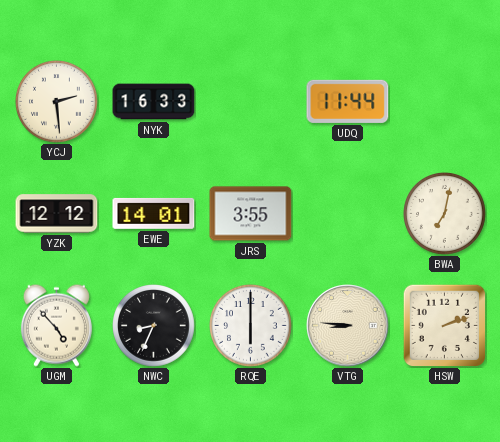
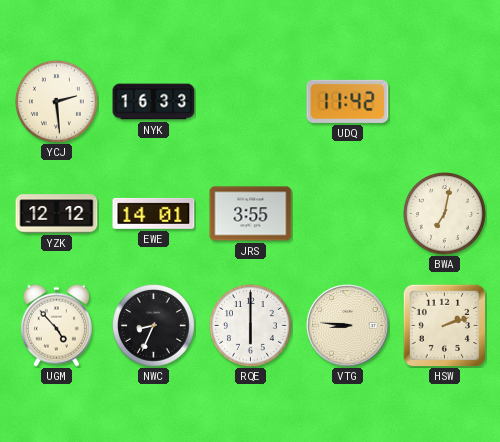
UDQ: 11:44 -> 11:42 (348, 101)
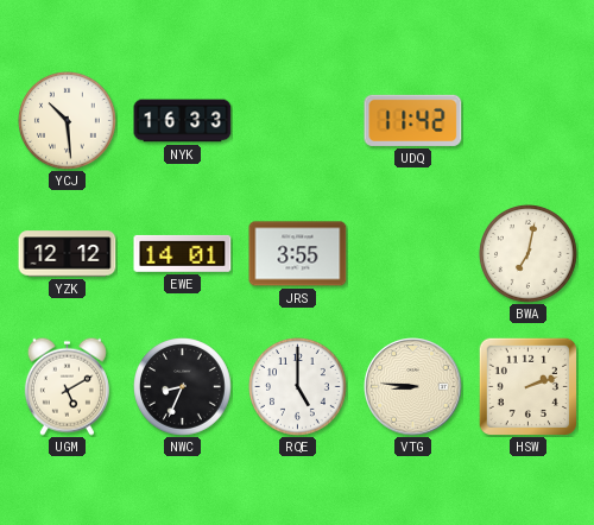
YCJ: 2:29 -> 10:29 (68, 121)
UGM: 4:53 -> 5:10 (67, 386)
RQE: 6:00 -> 5:00 (298, 387)
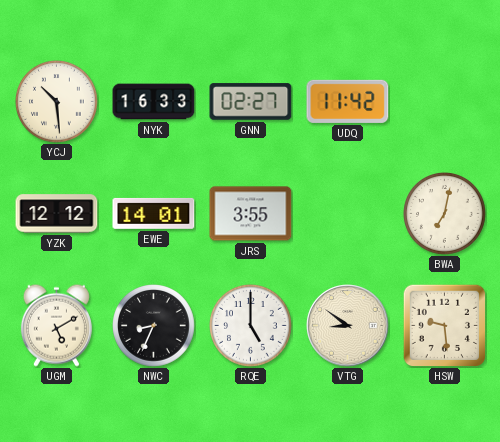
GNN: none -> 02:27 (251, 102)
VTG: 8:46 -> 8:51 (348, 326)
HSW: 2:12 -> 9:29 (444, 325)
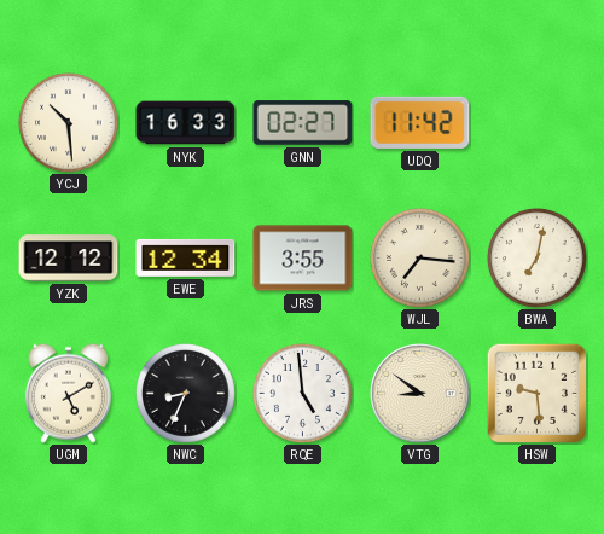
EWE: 14:01 -> 12:34 (186, 257)
WJL: none -> 7:16 (420, 259)
RQE: 5:00 -> 4:59 (303, 394)
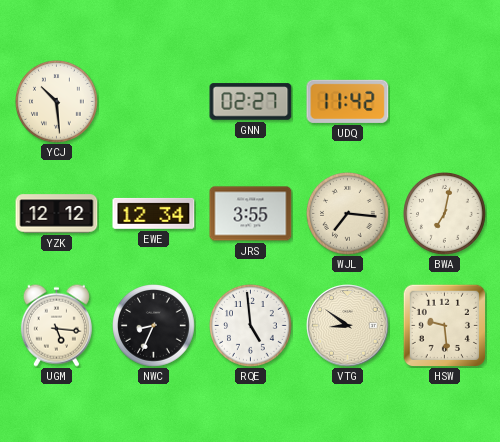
NYK: 16:33 -> none (186, 123)
UGM: 5:10 -> 5:16 (56, 325)
